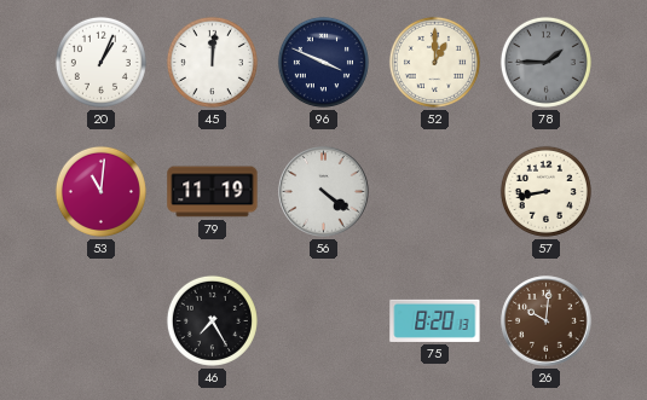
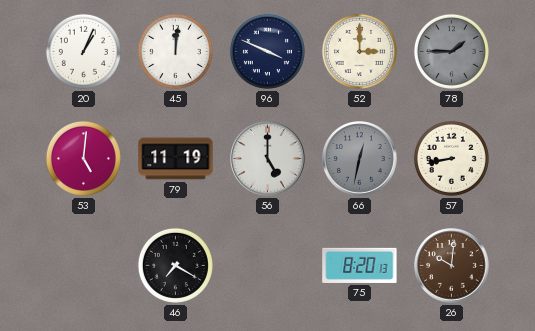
52: 1:00 -> 3:00 (359, 51)
53: 11:01 -> 5:01 (83, 158)
56: 4:21 -> 5:00 (268, 159)
66: none -> 12:32 (360, 159)
46: 7:25 -> 7:20 (175, 265)
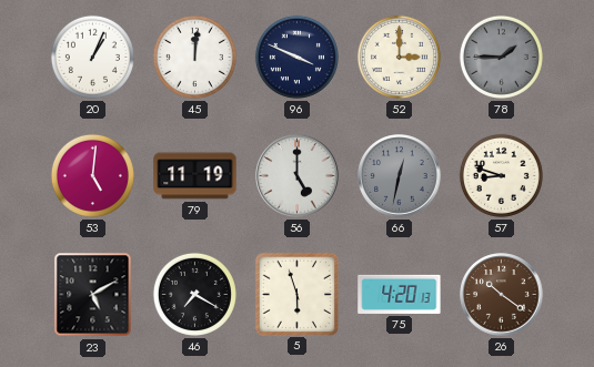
57: 8:43 -> 8:48 (501, 175)
23: none -> 5:10 (93, 295)
5: none -> 5:57 (296, 294)
75: 8:20 -> 4:20 (400, 294)
26: 10:01 -> 10:21 (502, 295)
